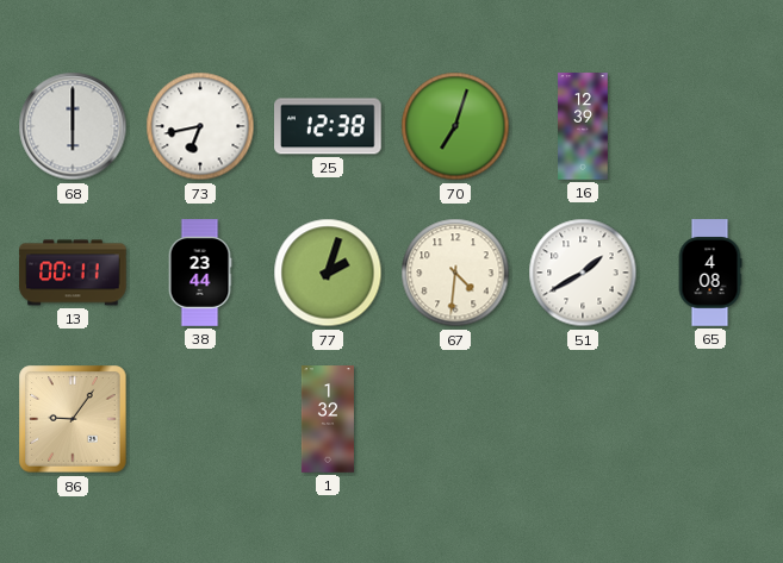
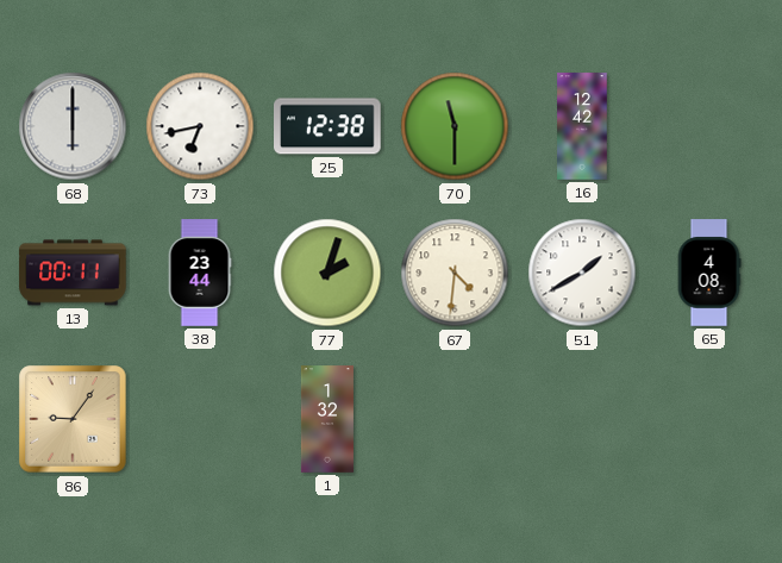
70: 7:03 -> 11:30 (455, 126)
16: 12:39 -> 12:42 (582, 126)
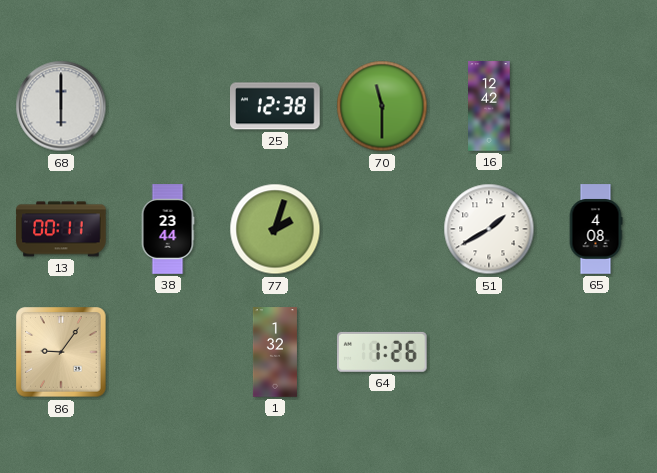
73: 6:43 -> none (200, 126)
67: 4:31 -> none (455, 273)
64: none -> 1:26 (383, 352)
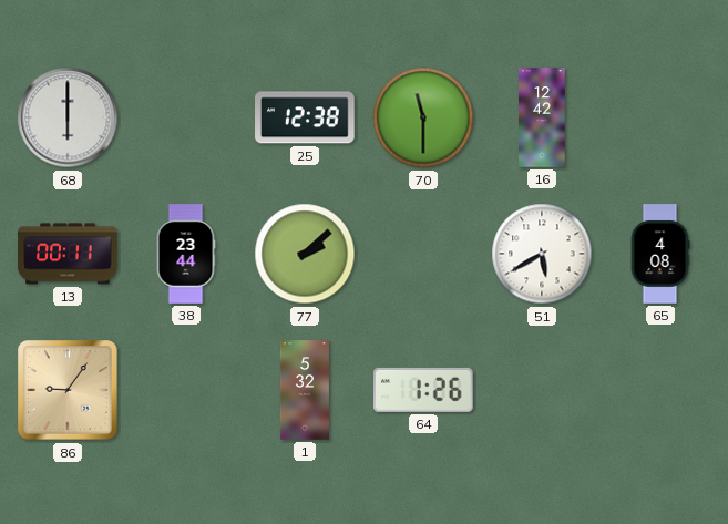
77: 2:03 -> 2:08 (305, 254)
51: 1:40 -> 5:40 (542, 254)
1: 1:32 -> 5:32 (305, 390)
